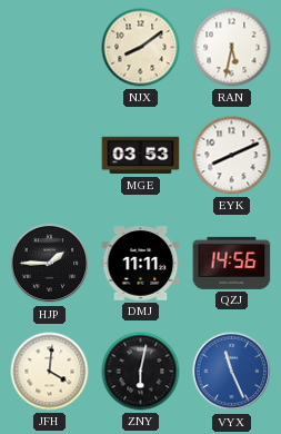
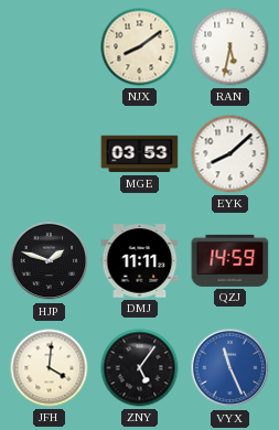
EYK: 8:11 -> 8:08 (230, 154)
HJP: 1:45 -> 1:48 (50, 261)
QZJ: 14:56 -> 14:59 (230, 260)
ZNY: 6:02 -> 5:06 (140, 368)
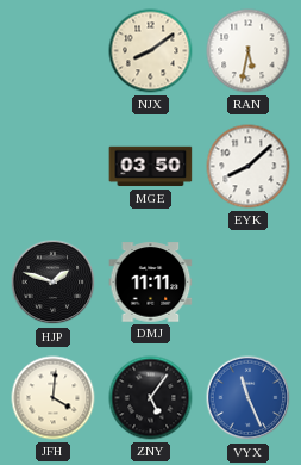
MGE: 03:53 -> 03:50 (151, 167)
QZJ: 14:59 -> none (230, 260)
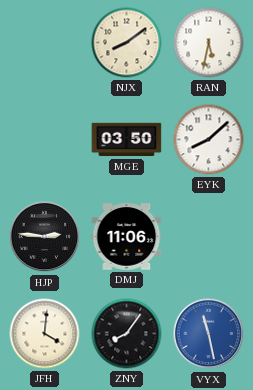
HJP: 1:48 -> 2:46 (45, 237)
DMJ: 11:11 -> 11:06 (127, 237)
ZNY: 5:06 -> 8:06 (127, 334)
VYX: 11:26 -> 11:28 (209, 334)
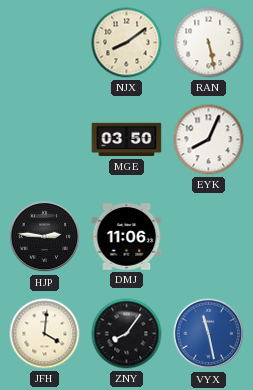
RAN: 5:32 -> 5:28 (209, 43)
EYK: 8:08 -> 8:04 (209, 140)
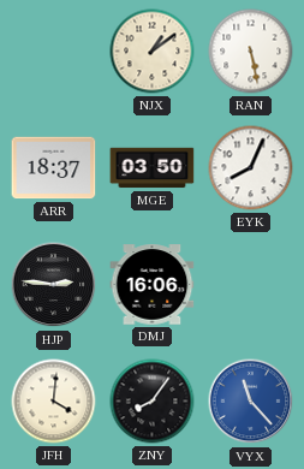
NJX: 8:09 -> 1:09 (153, 52)
ARR: none -> 18:37 (54, 168)
DMJ: 11:06 -> 16:06 (153, 285)
VYX: 11:28 -> 11:23 (251, 402)
